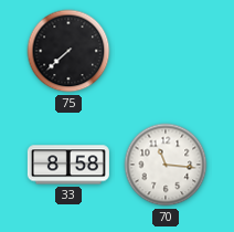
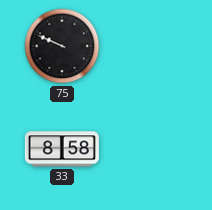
75: 7:38 -> 9:49 (62, 46)
70: 11:16 -> none (166, 165)
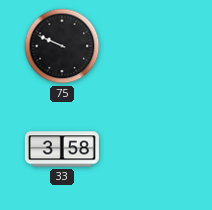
33: 8:58 -> 3:58 (62, 149)
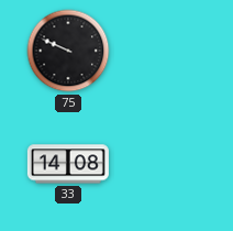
33: 3:58 -> 14:08 (68, 164)
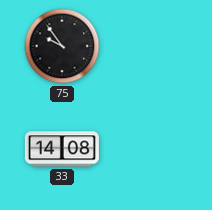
75: 9:49 -> 9:54 (62, 46)
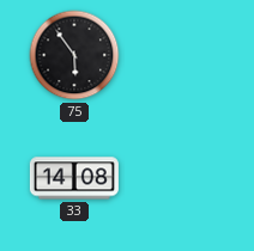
75: 9:54 -> 5:54 (74, 55)
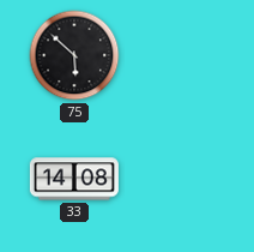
75: 5:54 -> 5:52 (74, 55)
